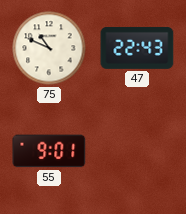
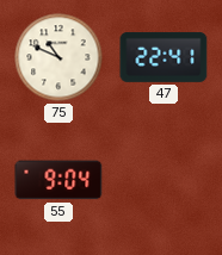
47: 22:43 -> 22:41 (164, 57)
55: 9:01 -> 9:04 (58, 180)
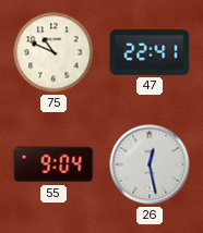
26: none -> 12:28 (150, 164)
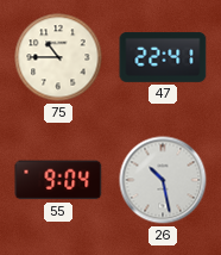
75: 10:49 -> 10:45 (58, 57)
26: 12:28 -> 10:28 (163, 180)
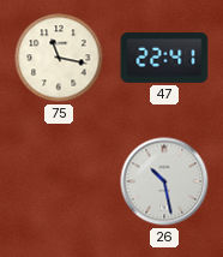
75: 10:45 -> 11:17 (59, 58)
55: 9:04 -> none (58, 180)
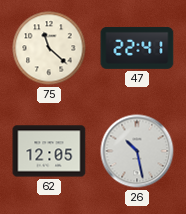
75: 11:17 -> 11:22 (49, 48)
62: none -> 12:05 (49, 151)
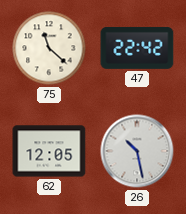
47: 22:41 -> 22:42 (137, 48)
